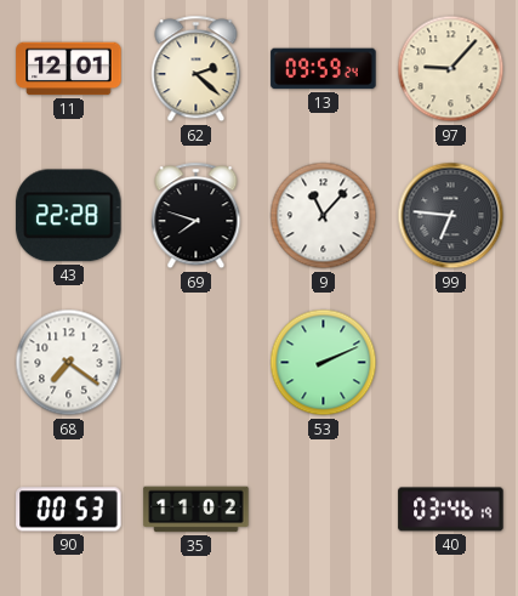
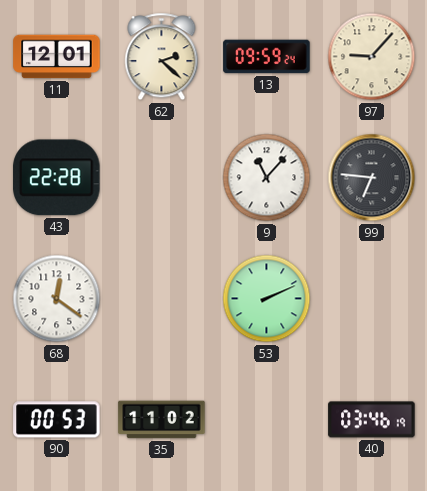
69: 7:48 -> none (197, 216)
68: 7:21 -> 12:21 (57, 299)
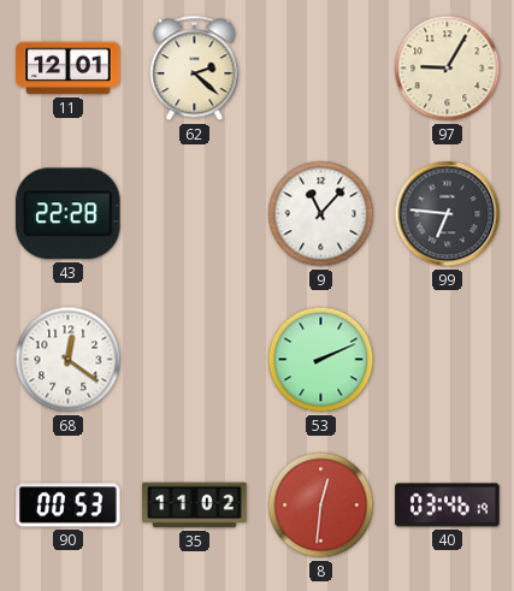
13: 09:59 -> none (267, 57)
97: 9:07 -> 9:05 (448, 69)
8: none -> 12:31 (321, 506)
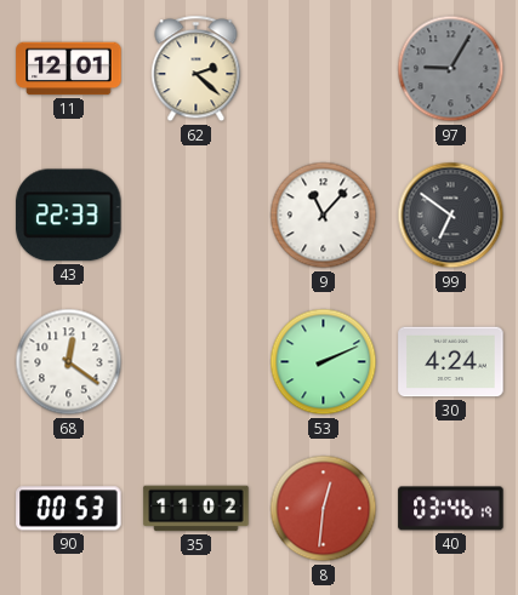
97 dial: cream -> grey (451, 69)
43: 22:28 -> 22:33 (69, 216)
99: 6:46 -> 6:51 (451, 216)
30: none -> 4:24 (451, 362)
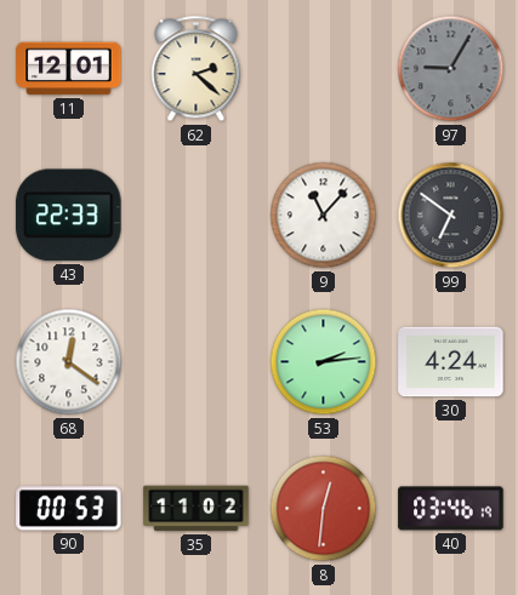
53: 2:11 -> 2:14 (324, 362)
